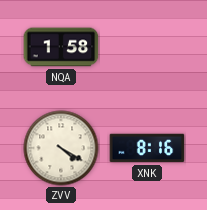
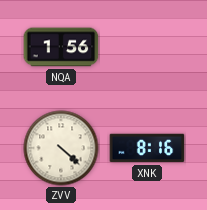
NQA: 1:58 -> 1:56 (61, 47)
ZVV: 4:20 -> 4:22 (61, 148)
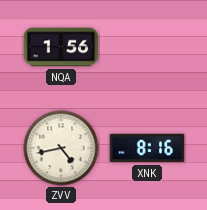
ZVV: 4:22 -> 4:43 (61, 148)
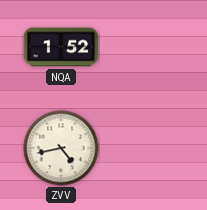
NQA: 1:56 -> 1:52 (61, 47)
XNK: 8:16 -> none (147, 148)
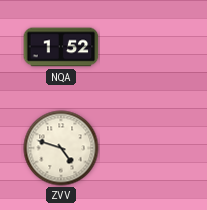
ZVV: 4:43 -> 4:48 (61, 148)
